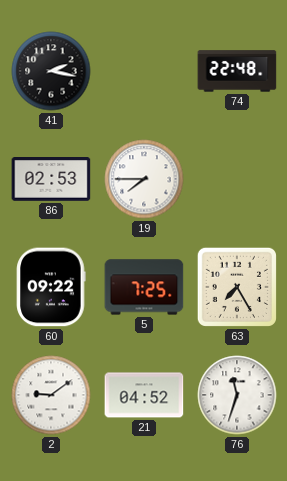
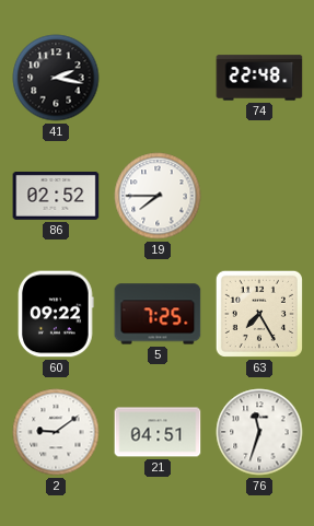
86: 02:53 -> 02:52 (56, 197)
21: 04:52 -> 04:51 (158, 432)
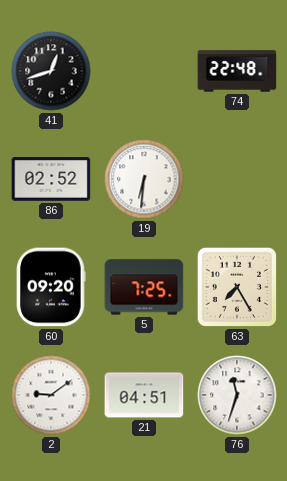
41: 2:17 -> 12:42 (51, 71)
19: 7:45 -> 6:31 (144, 179)
60: 09:22 -> 09:20 (51, 287)
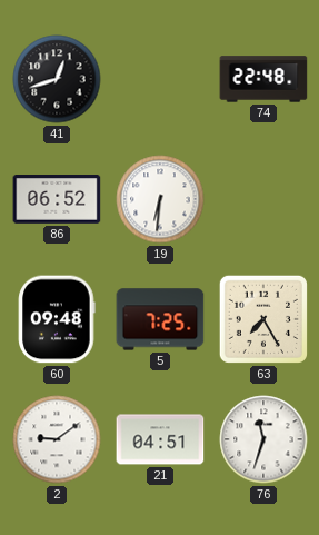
86: 02:52 -> 06:52 (57, 200)
60: 09:20 -> 09:48 (57, 319)
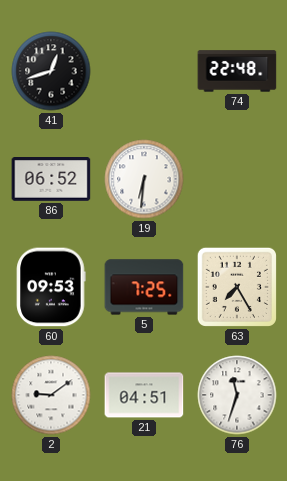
60: 09:48 -> 09:53 (51, 287)
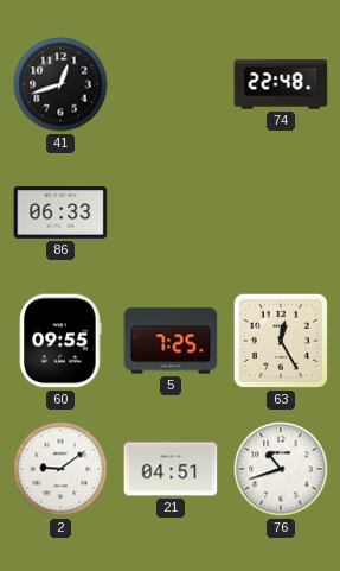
86: 06:52 -> 06:33 (60, 214)
19: 6:31 -> none (144, 179)
60: 09:53 -> 09:55 (60, 341)
63: 7:25 -> 12:25 (281, 341)
76: 11:33 -> 10:42 (281, 469)
